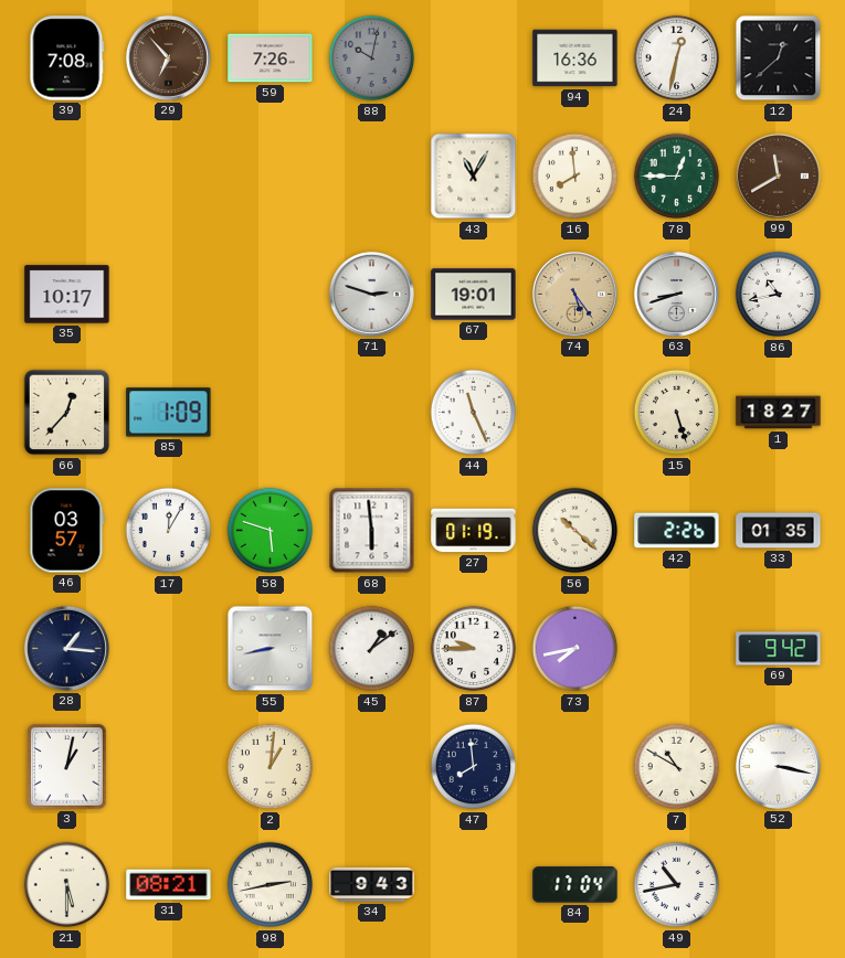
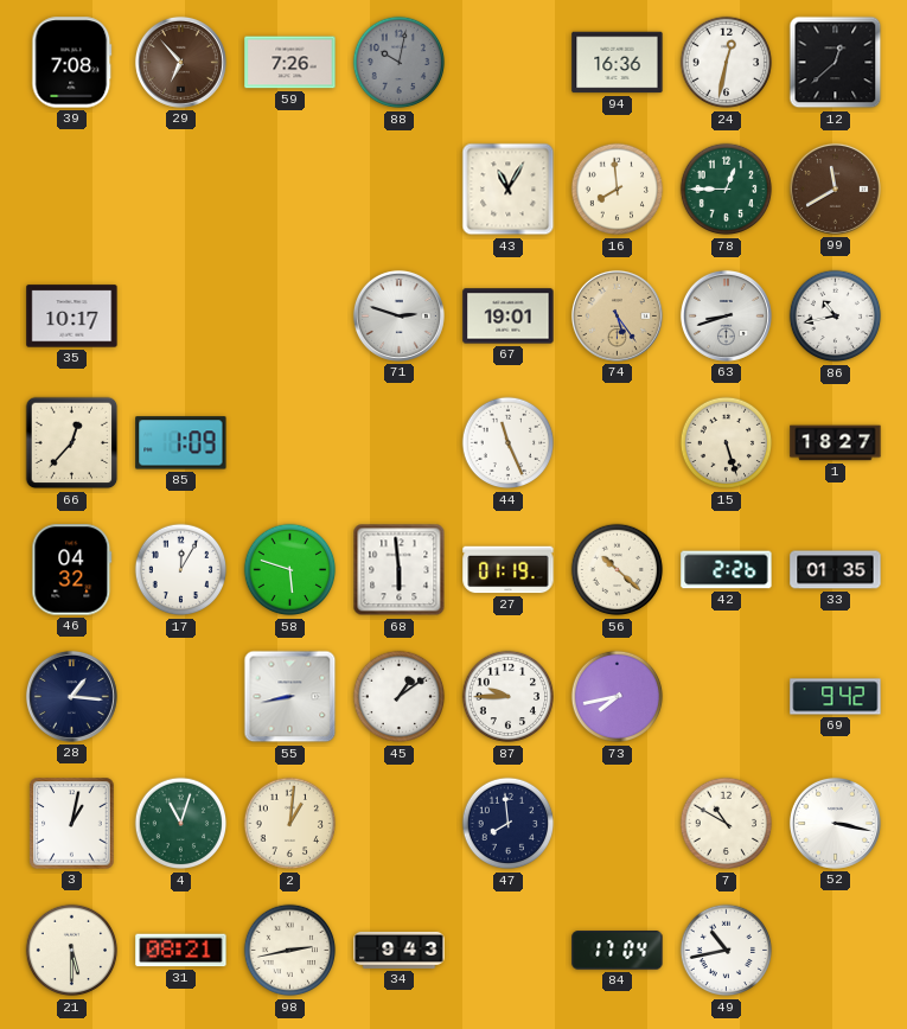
46: 03:57 -> 04:32 (72, 570)
4: none -> 11:03 (181, 824)
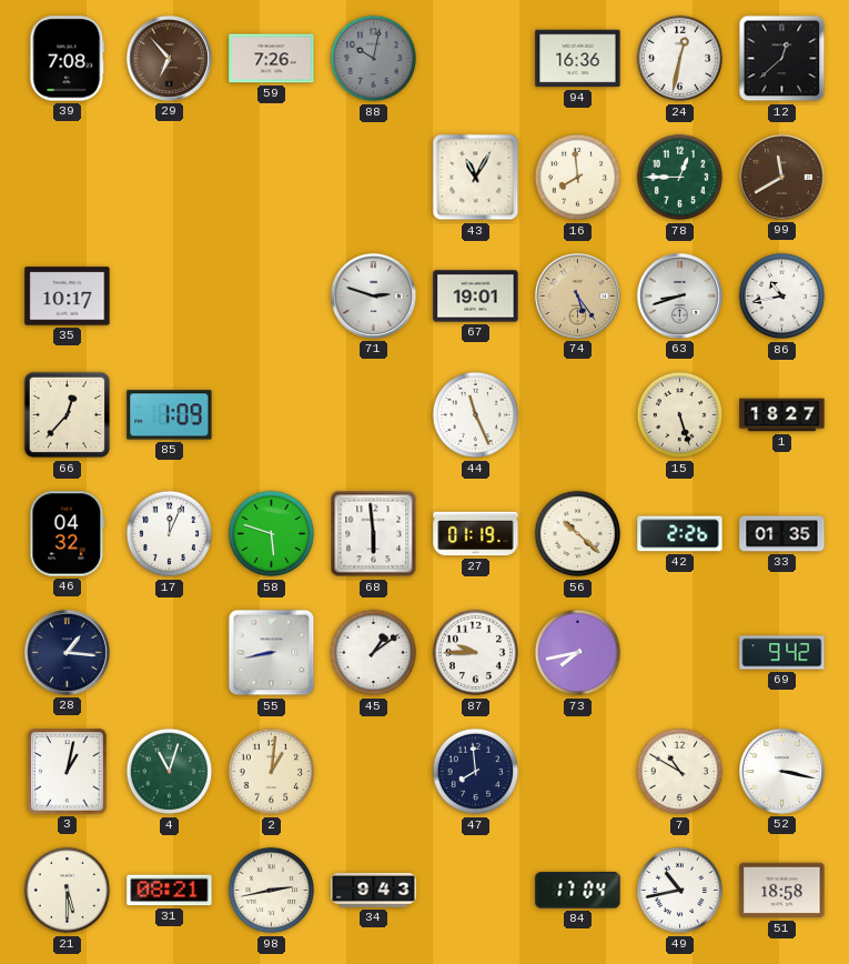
17: 12:05 -> 12:04 (170, 534)
51: none -> 18:58 (782, 891)
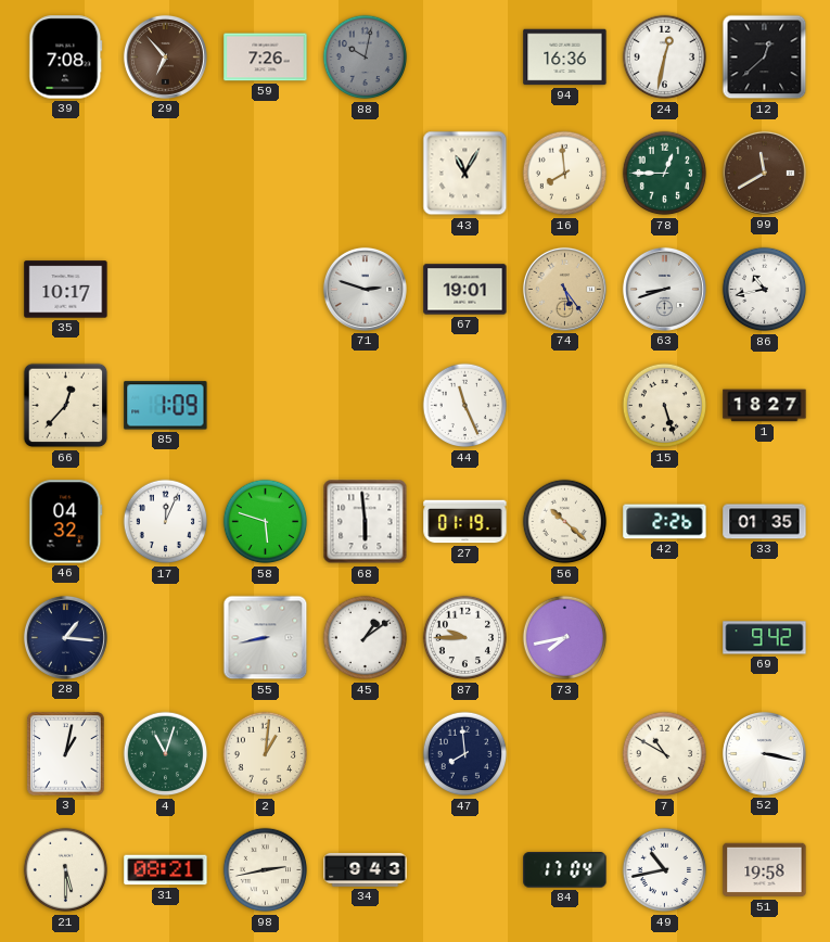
51: 18:58 -> 19:58 (765, 870)
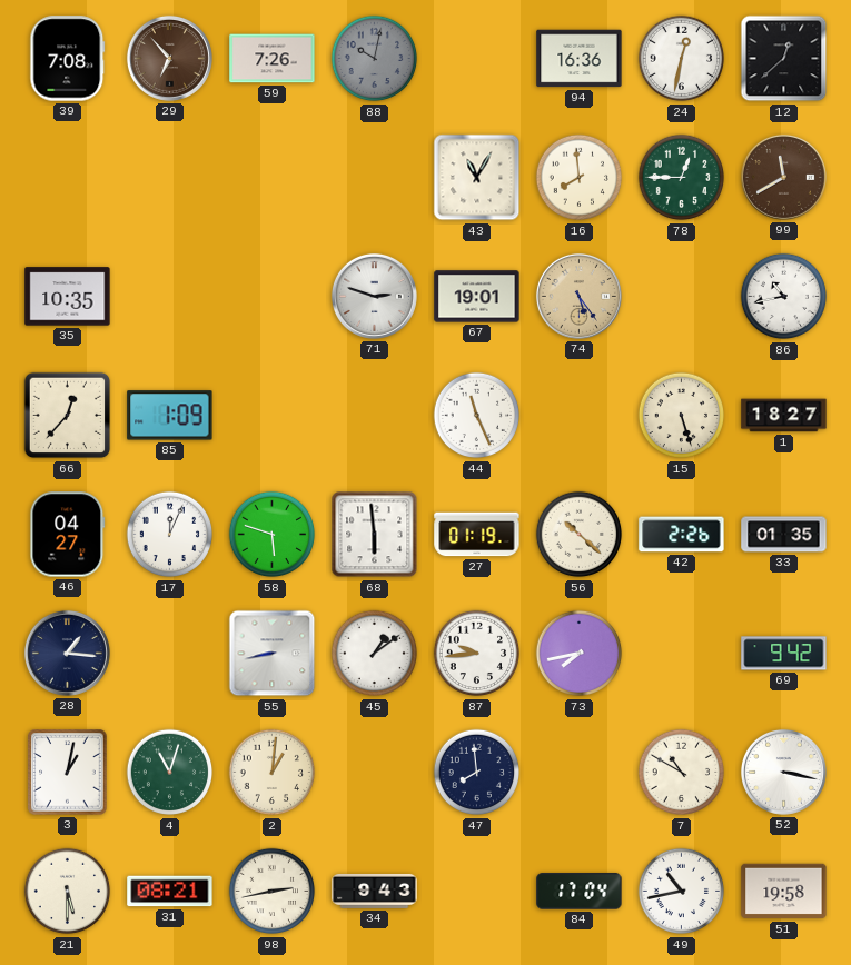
35: 10:17 -> 10:35 (68, 297)
63: 8:42 -> none (664, 289)
46: 04:32 -> 04:27 (68, 535)
87: 9:45 -> 9:44 (477, 654)
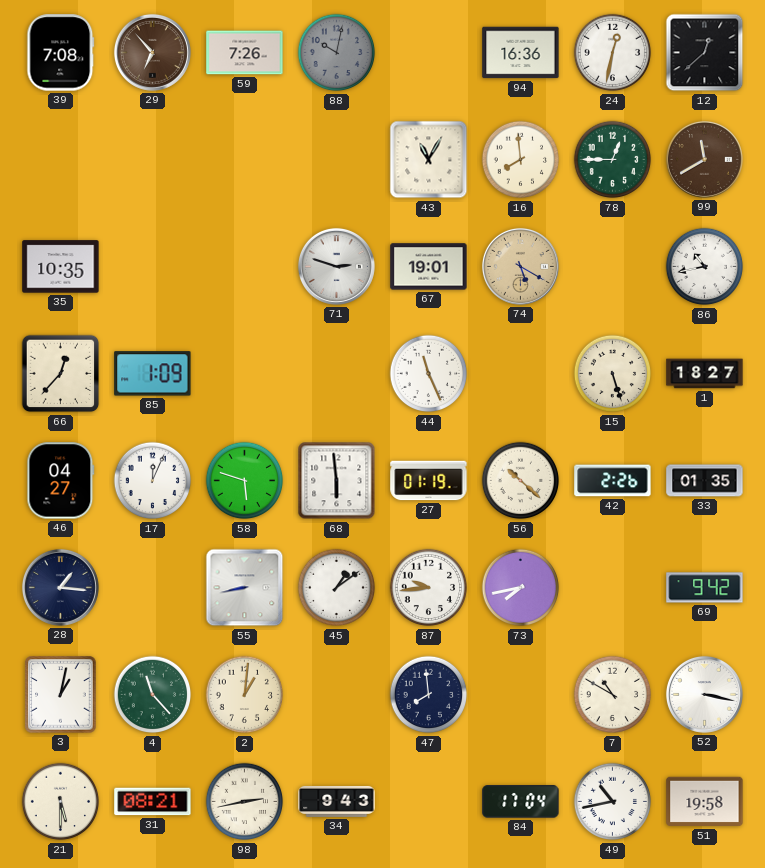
74: 5:24 -> 5:20 (520, 266)
4: 11:03 -> 11:23 (153, 695)
